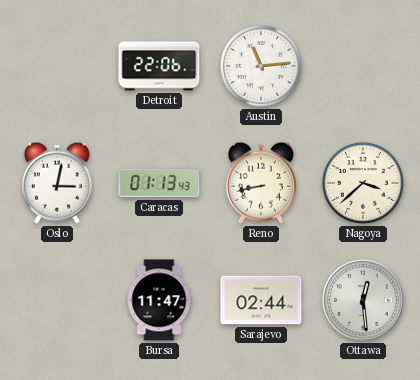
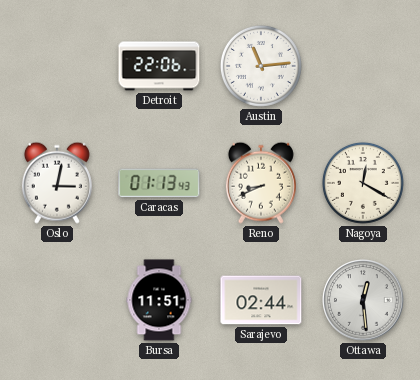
Reno: 8:43 -> 8:41 (261, 183)
Nagoya: 3:38 -> 12:20 (363, 183)
Bursa: 11:47 -> 11:51 (159, 300)
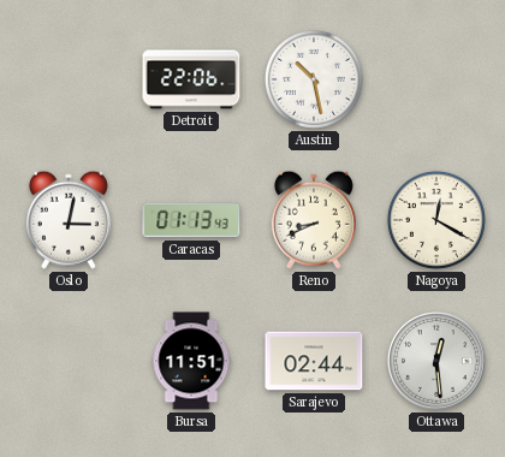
Austin: 11:14 -> 10:28 (314, 79)
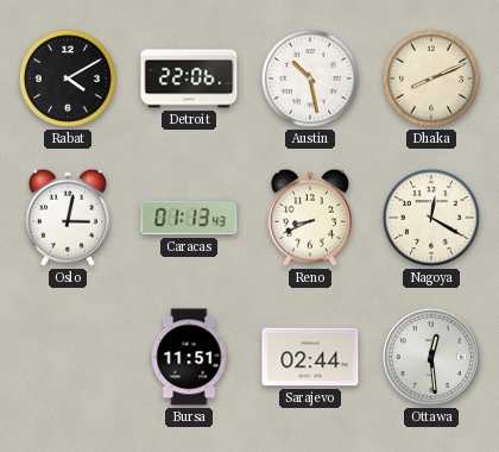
Rabat: none -> 4:10 (68, 79)
Dhaka: none -> 8:11 (431, 79)
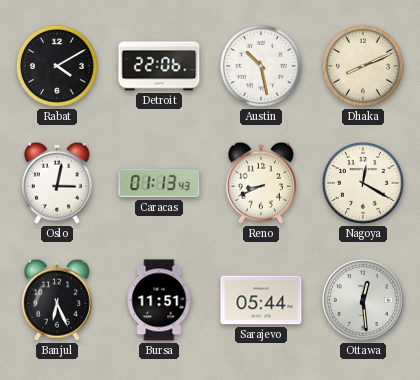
Banjul: none -> 6:26 (57, 300)
Sarajevo: 02:44 -> 05:44 (261, 300)
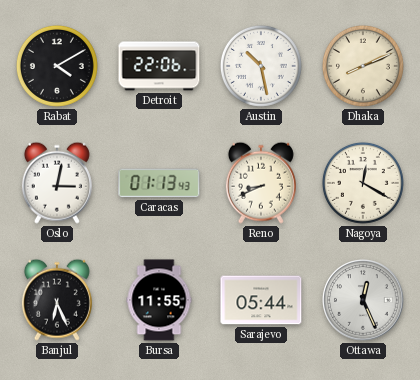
Bursa: 11:51 -> 11:55 (159, 300)
Ottawa: 12:29 -> 12:26 (363, 300)
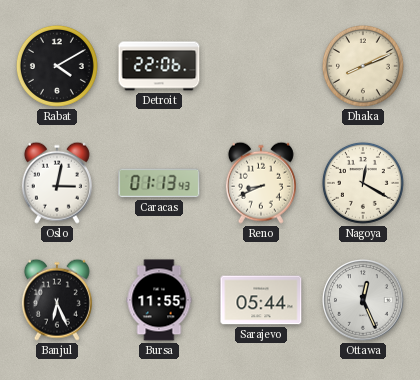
Austin: 10:28 -> none (261, 66)
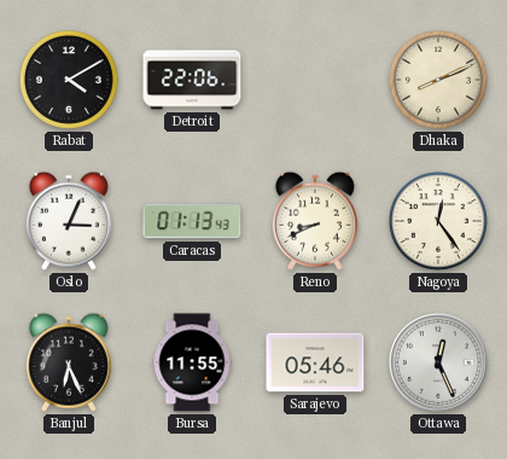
Oslo: 3:02 -> 3:04 (69, 221)
Nagoya: 12:20 -> 12:24 (438, 221)
Sarajevo: 05:44 -> 05:46 (315, 362)
